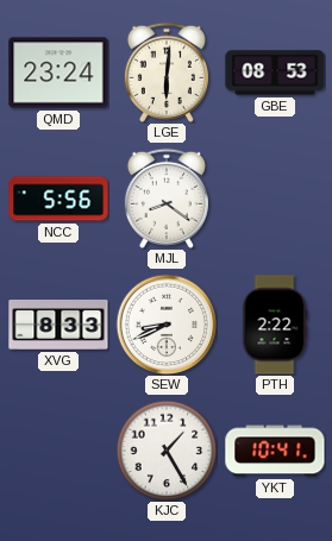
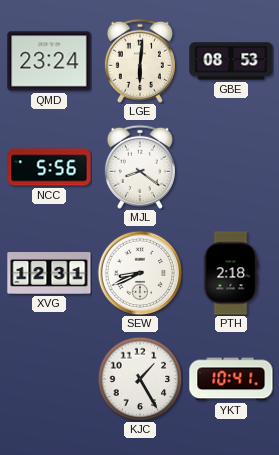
XVG: 8:33 -> 12:31 (49, 274)
PTH: 2:22 -> 2:18 (231, 273)
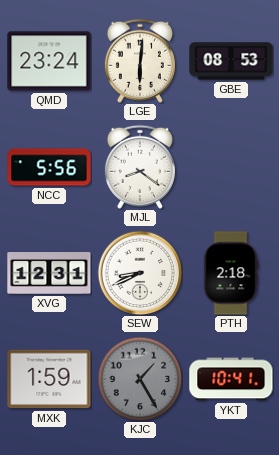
MXK: none -> 1:59 (49, 379)
KJC dial: white -> grey (140, 379)
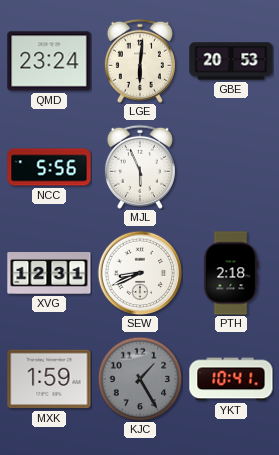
GBE: 08:53 -> 20:53 (231, 61)
MJL: 8:21 -> 5:56 (140, 167)
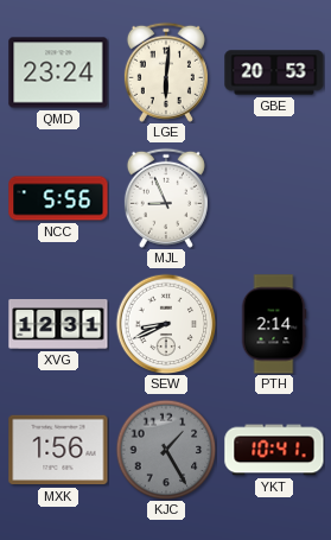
MJL: 5:56 -> 8:56 (166, 198)
PTH: 2:18 -> 2:14 (274, 324)
MXK: 1:59 -> 1:56 (58, 450)
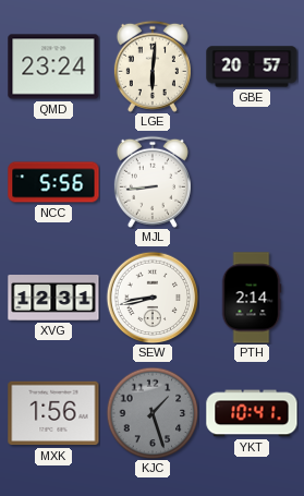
GBE: 20:53 -> 20:57 (252, 66)
MJL: 8:56 -> 8:44 (153, 182)
SEW: 8:41 -> 8:43 (153, 298)
KJC: 1:25 -> 1:27 (153, 413)
